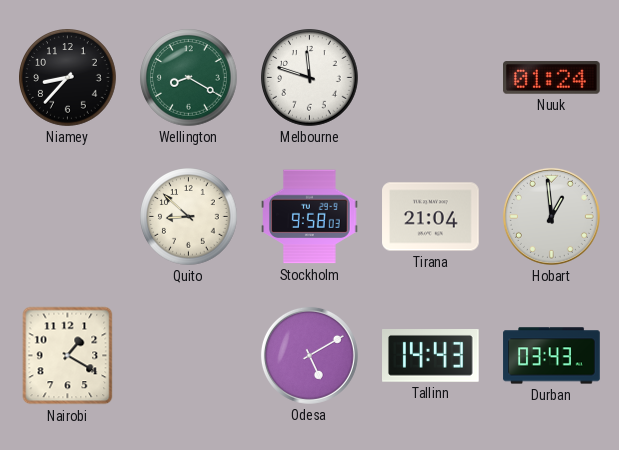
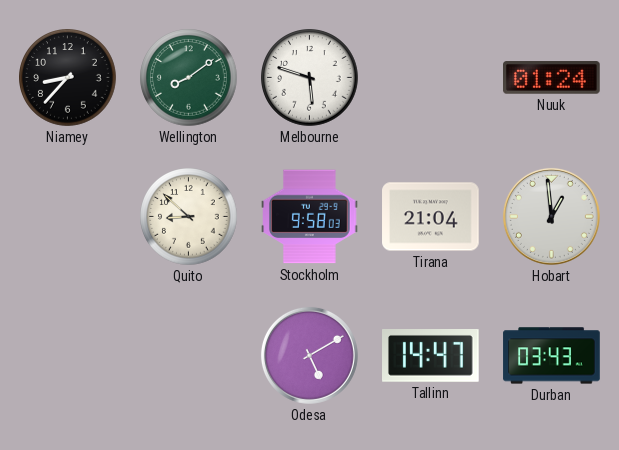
Wellington: 8:20 -> 8:09 (189, 78)
Melbourne: 11:48 -> 5:48 (310, 78)
Nairobi: 1:20 -> none (68, 356)
Tallinn: 14:43 -> 14:47 (431, 356)
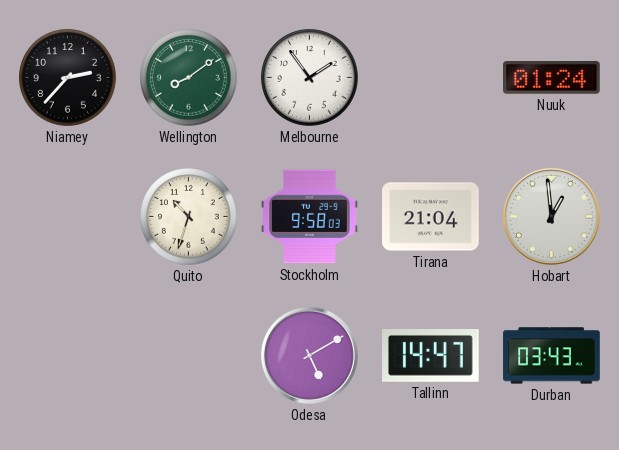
Niamey: 8:37 -> 2:37 (68, 78)
Melbourne: 5:48 -> 1:54 (310, 78)
Quito: 8:52 -> 10:33 (189, 217)
